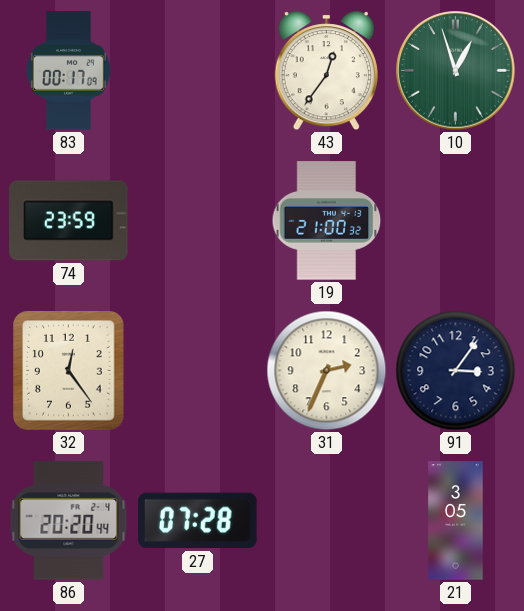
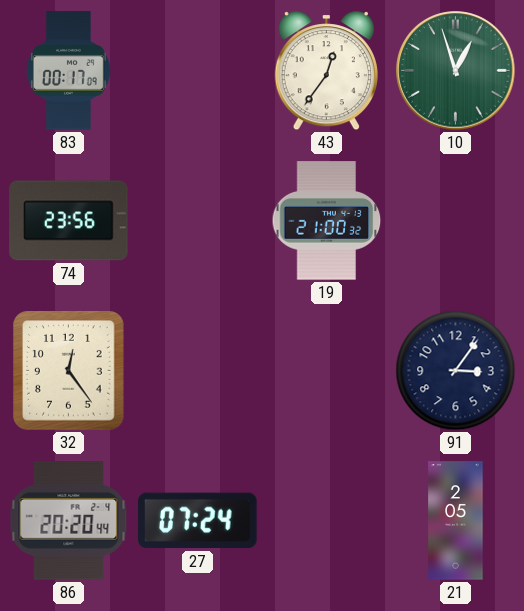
74: 23:59 -> 23:56 (69, 221)
31: 2:34 -> none (327, 371)
27: 07:28 -> 07:24 (198, 521)
21: 3:05 -> 2:05 (456, 521)
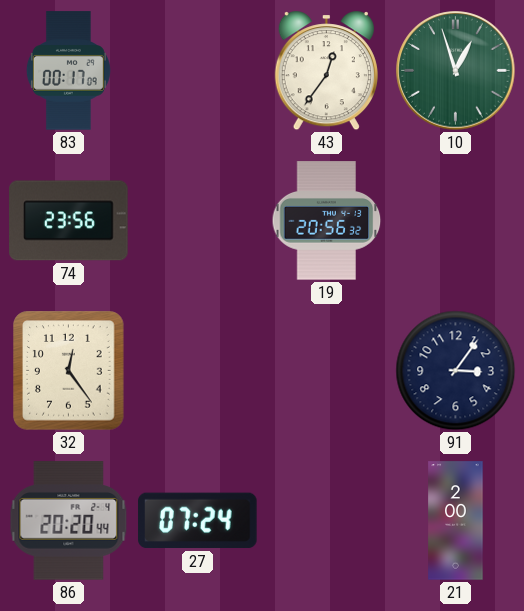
19: 21:00 -> 20:56 (327, 221)
21: 2:05 -> 2:00 (456, 521)
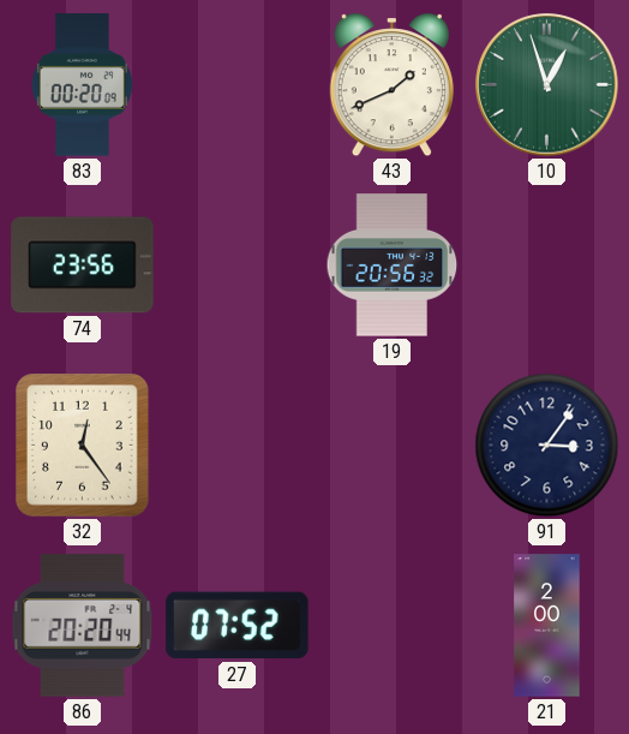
83: 00:17 -> 00:20 (82, 85)
43: 12:36 -> 1:41 (391, 85)
27: 07:24 -> 07:52 (238, 626)
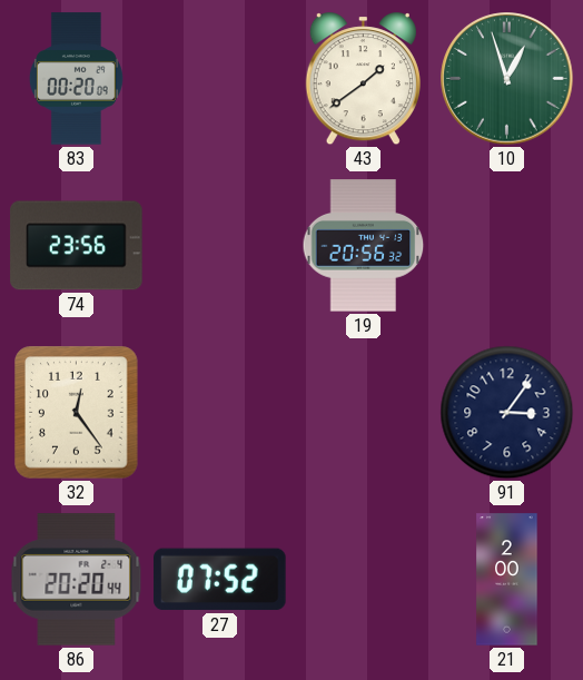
43: 1:41 -> 1:39 (363, 79)
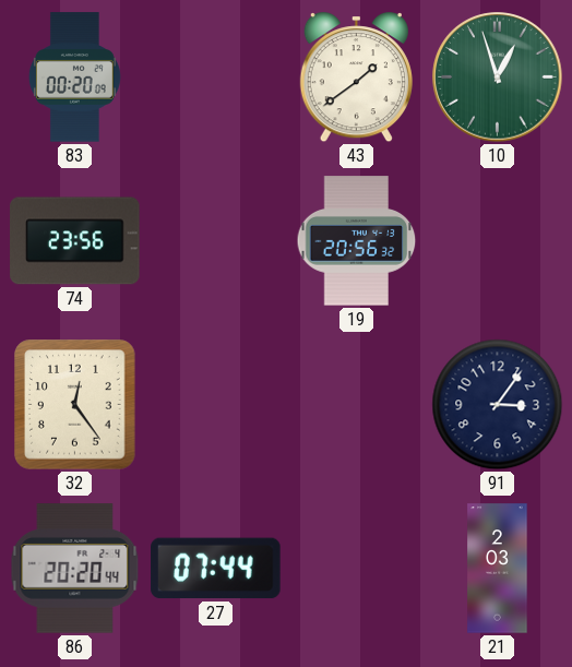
27: 07:52 -> 07:44 (216, 569)
21: 2:00 -> 2:03 (498, 569)
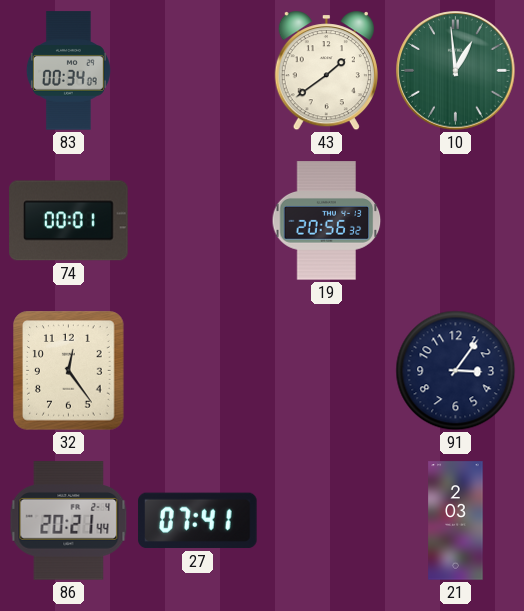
83: 00:20 -> 00:34 (68, 71)
10: 12:57 -> 12:59 (456, 71)
74: 23:56 -> 00:01 (69, 221)
86: 20:20 -> 20:21 (69, 521)
27: 07:44 -> 07:41 (198, 521)
